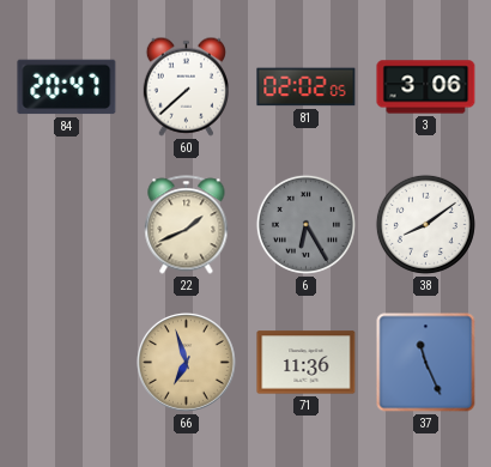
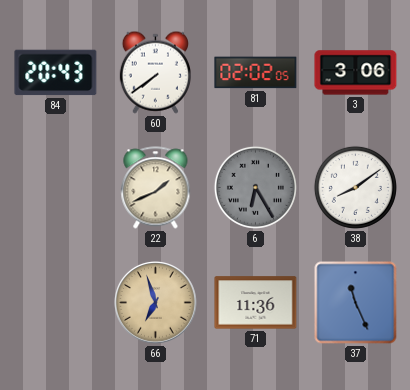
84: 20:47 -> 20:43 (56, 73)
60: 7:38 -> 7:39 (155, 72)
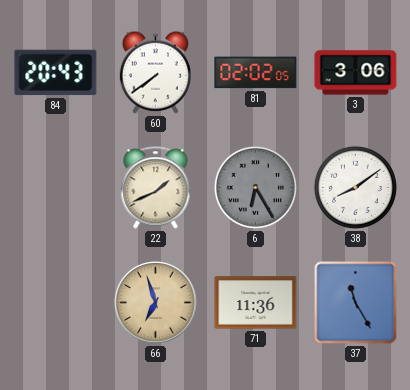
37: 11:26 -> 11:25 (356, 303)
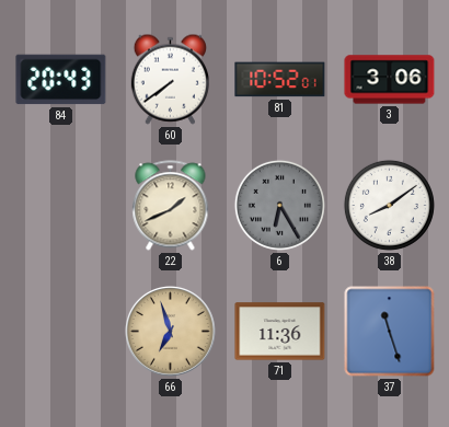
81: 02:02 -> 10:52 (280, 80)
37: 11:25 -> 11:27 (390, 332)
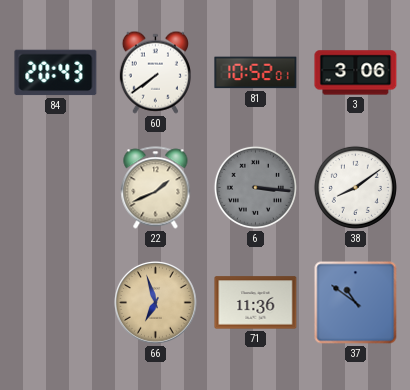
6: 6:25 -> 3:16 (255, 187)
37: 11:27 -> 10:51 (356, 303)
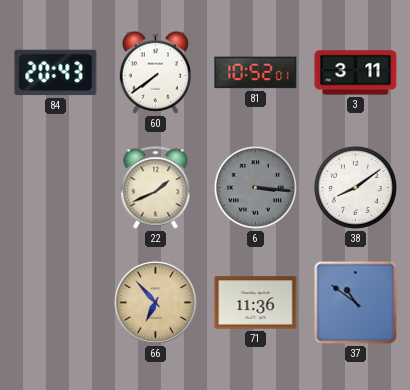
3: 3:06 -> 3:11 (356, 73)
66: 6:57 -> 6:53 (155, 302)
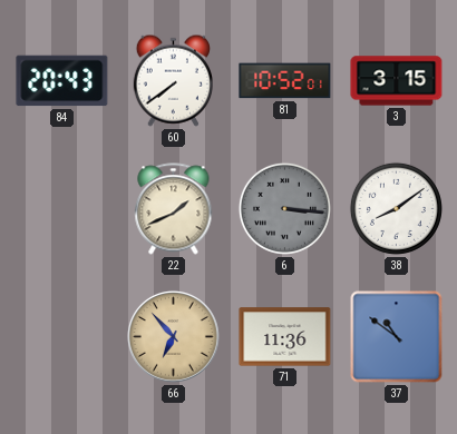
3: 3:11 -> 3:15 (397, 81)
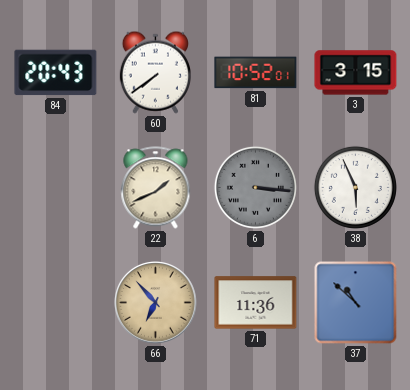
38: 8:09 -> 5:56 (355, 187)
37: 10:51 -> 10:52 (356, 303)
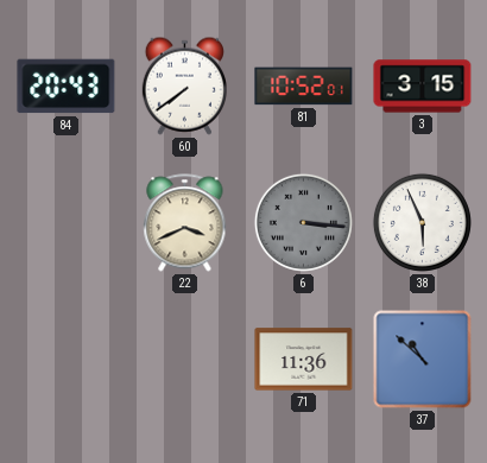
22: 1:41 -> 3:41 (185, 223)
66: 6:53 -> none (155, 302)
